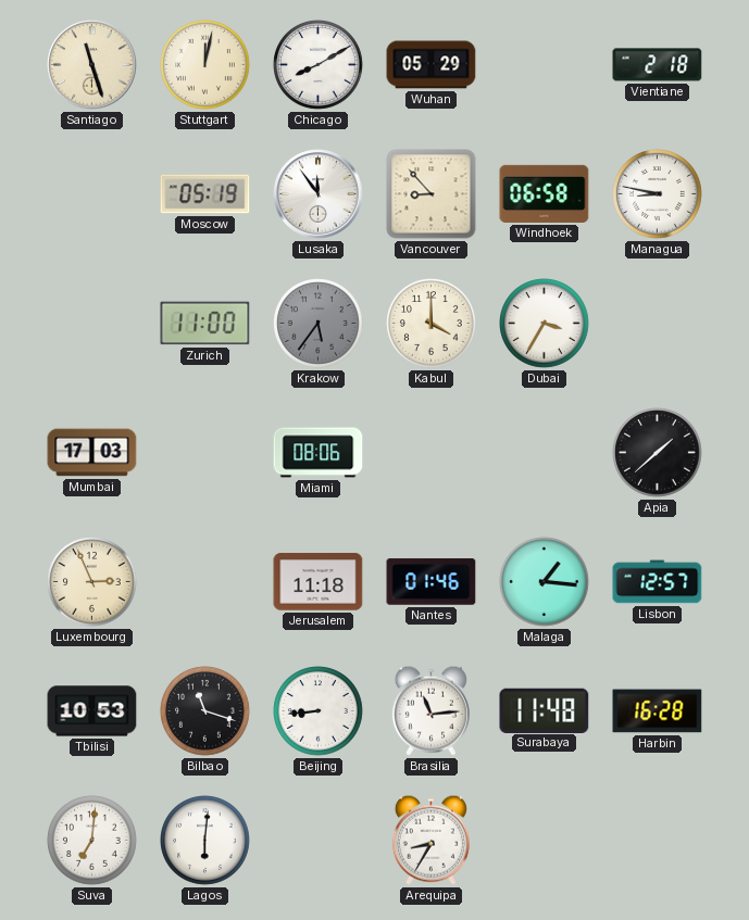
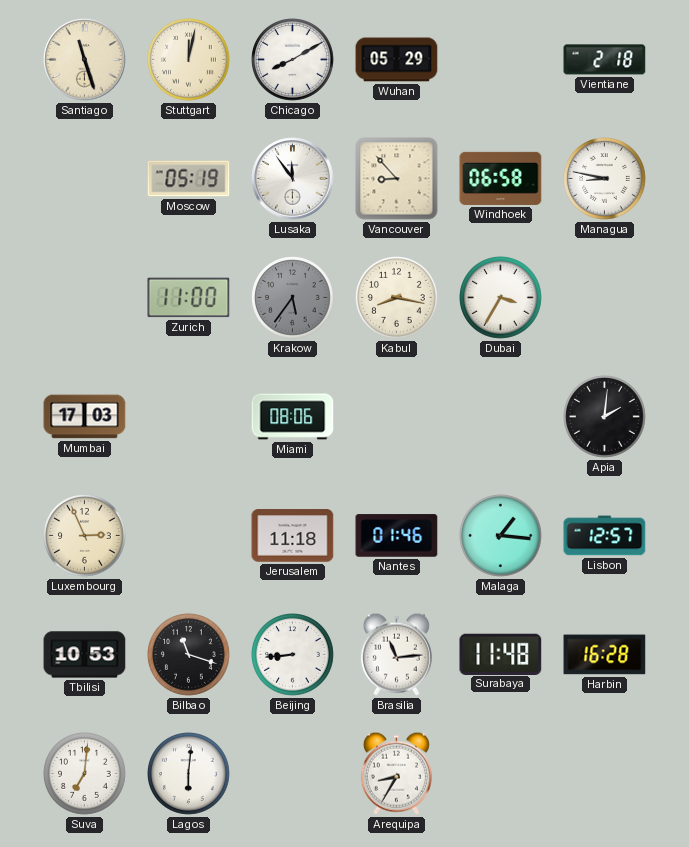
Kabul: 4:00 -> 8:17 (397, 298)
Apia: 1:38 -> 2:01 (605, 417)
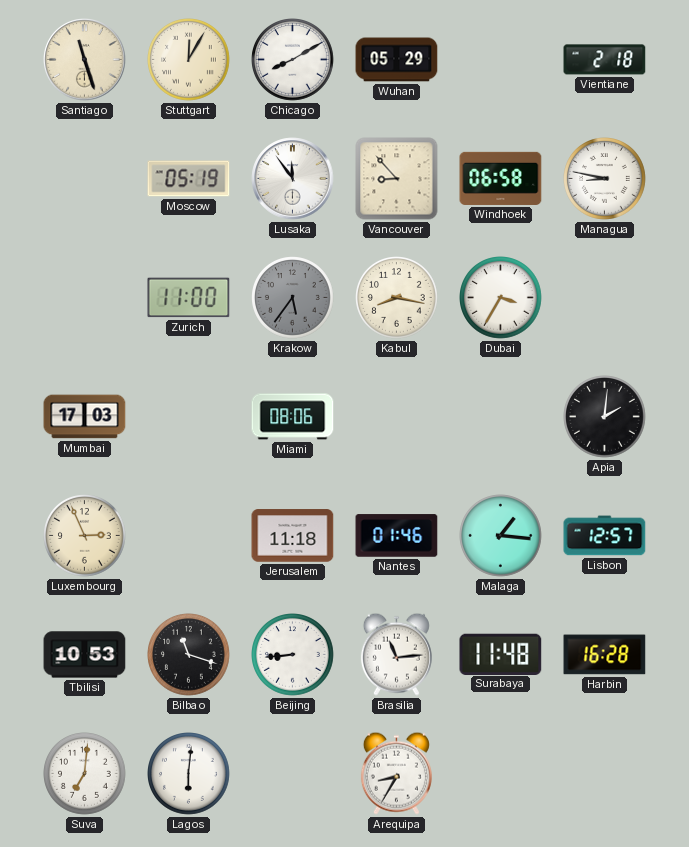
Stuttgart: 12:02 -> 12:05 (189, 60)
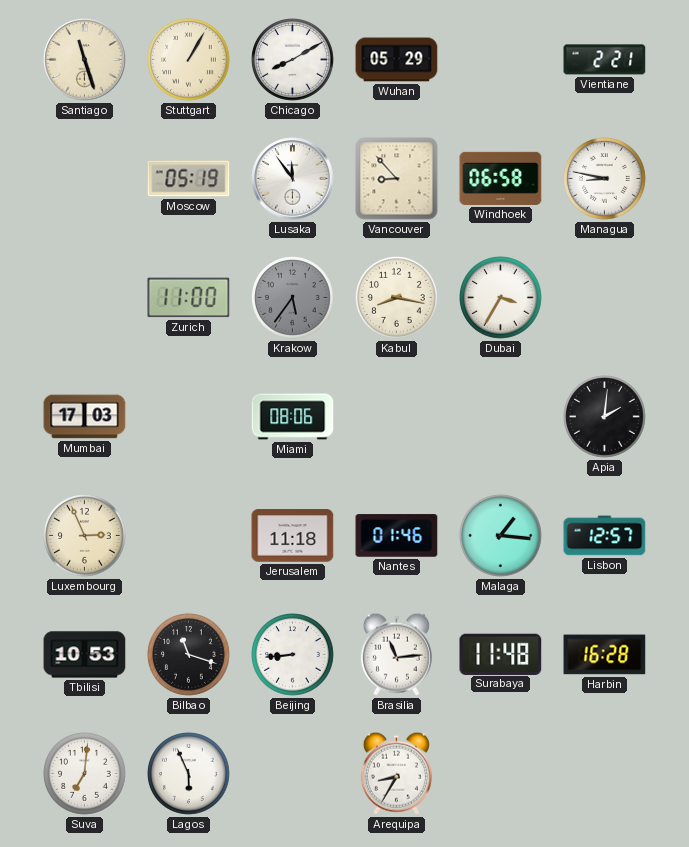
Stuttgart: 12:05 -> 1:05 (189, 60)
Vientiane: 2:18 -> 2:21 (605, 60)
Lagos: 6:01 -> 5:56 (189, 774)
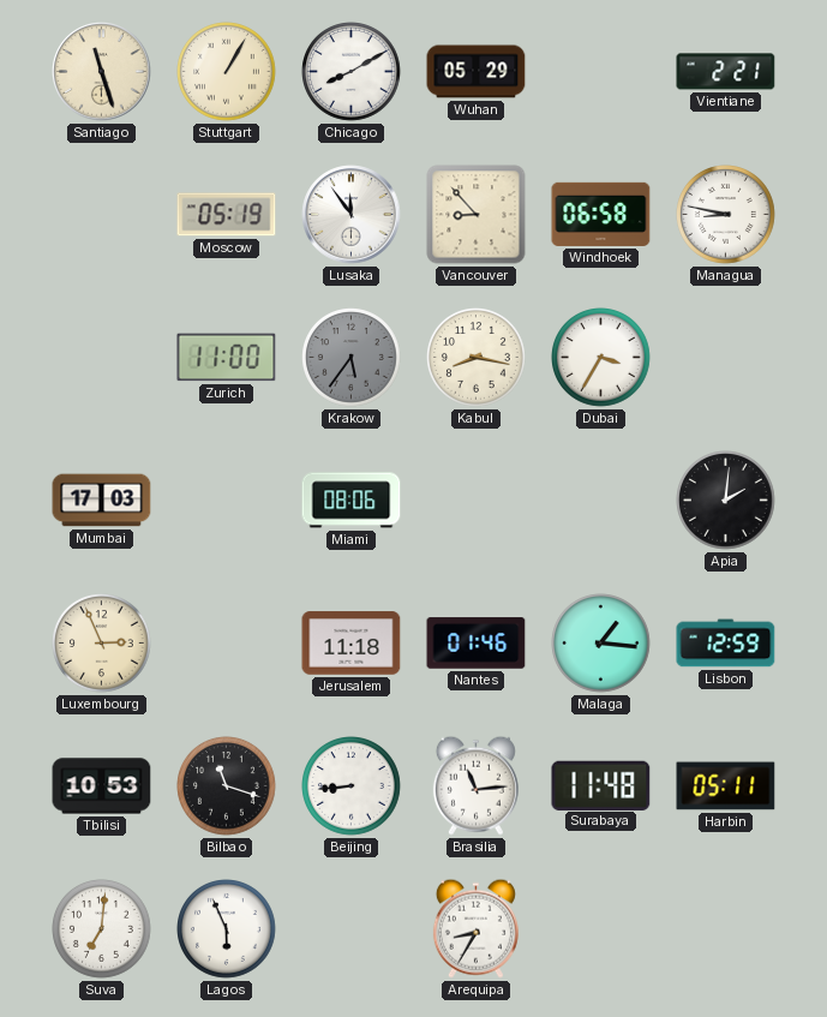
Lisbon: 12:57 -> 12:59 (726, 644)
Harbin: 16:28 -> 05:11 (726, 786)
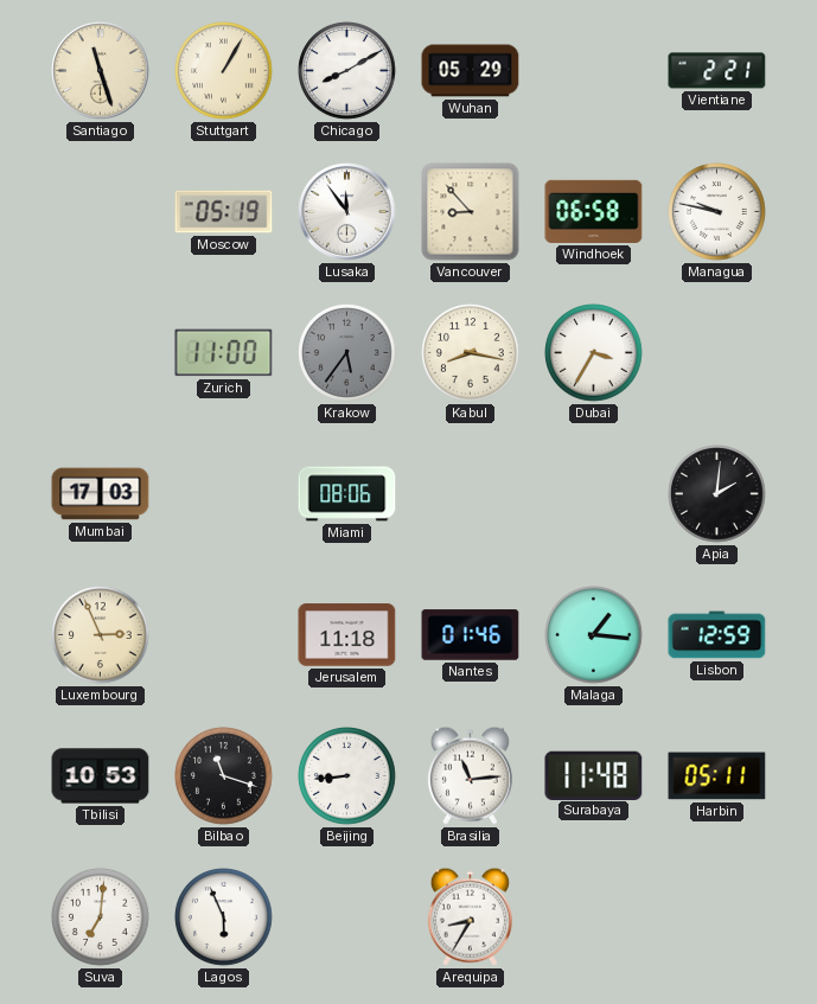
Managua: 8:47 -> 9:47 (717, 212)
